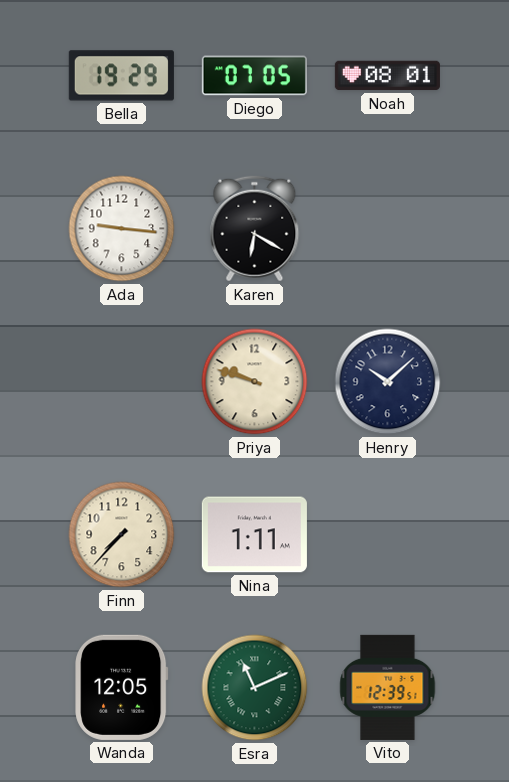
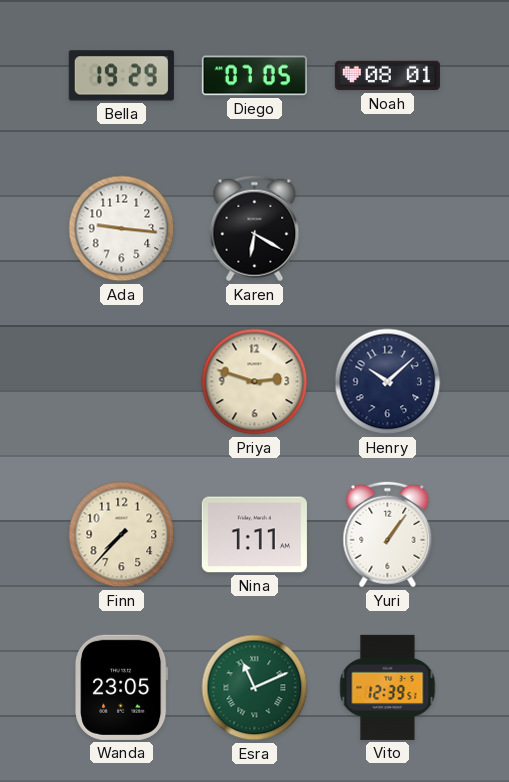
Priya: 9:48 -> 2:48 (255, 382)
Yuri: none -> 1:06 (388, 535)
Wanda: 12:05 -> 23:05 (122, 687)
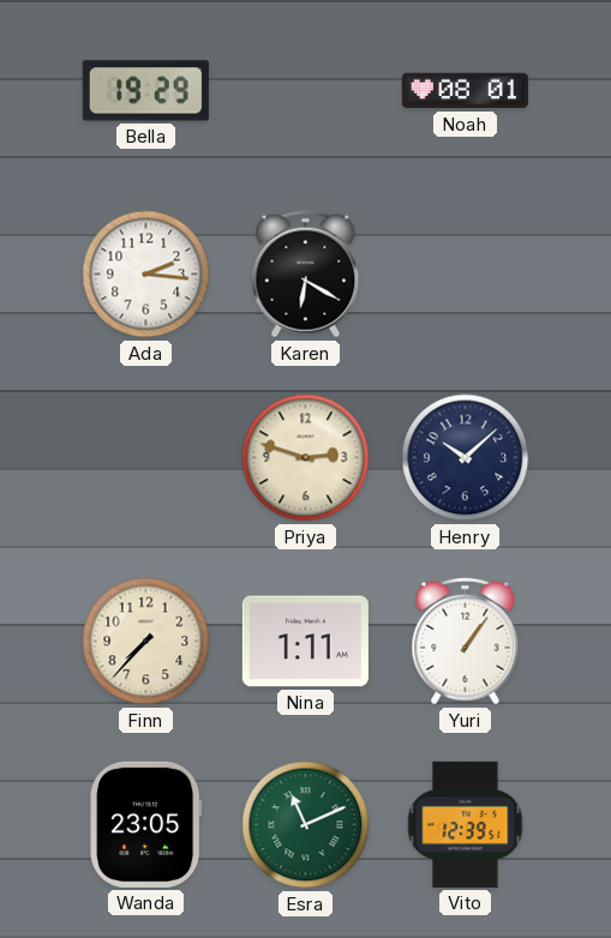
Diego: 07:05 -> none (254, 76)
Ada: 9:16 -> 2:16 (146, 275)
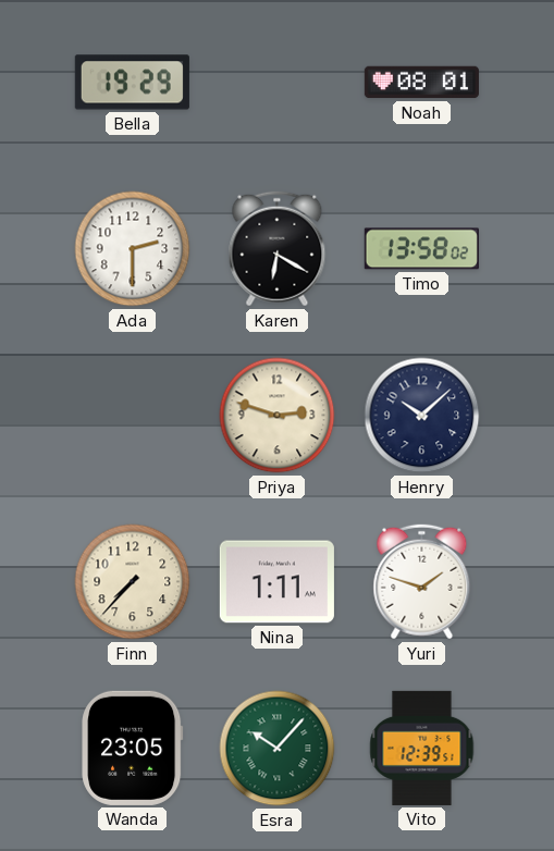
Ada: 2:16 -> 2:30 (133, 249)
Timo: none -> 13:58 (421, 249)
Yuri: 1:06 -> 1:48 (422, 582)
Esra: 11:11 -> 10:07 (278, 749)
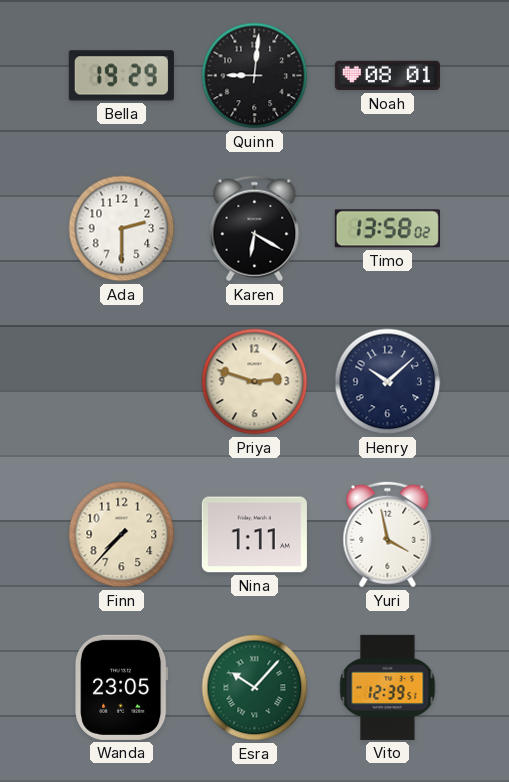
Quinn: none -> 9:01 (255, 76)
Yuri: 1:48 -> 3:58 (388, 535)
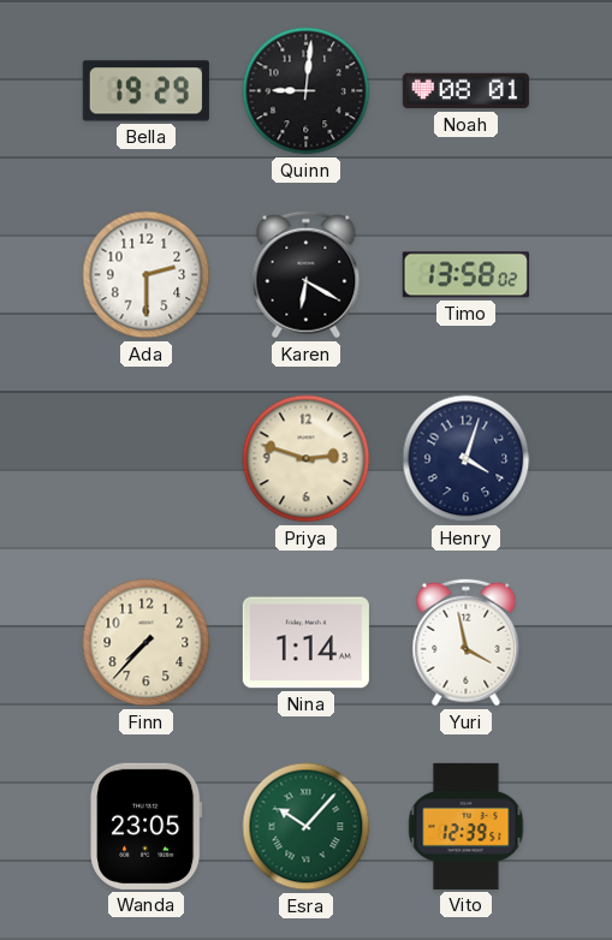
Henry: 10:08 -> 4:03 (467, 459)
Nina: 1:11 -> 1:14 (305, 643)
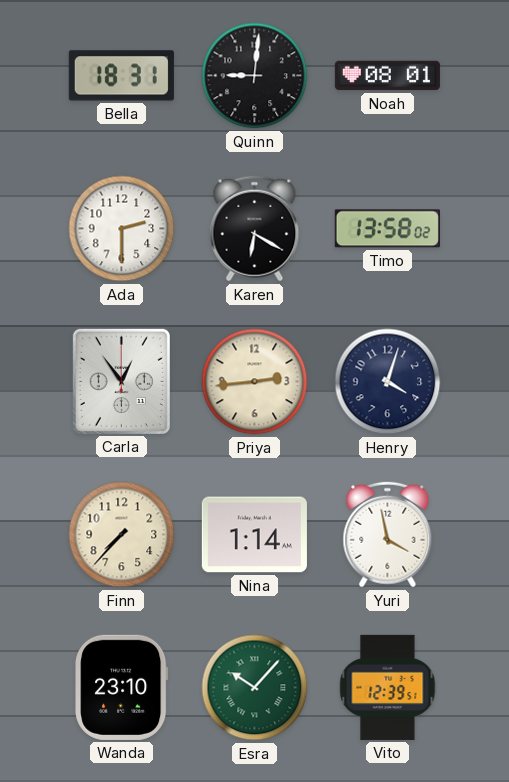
Bella: 19:29 -> 18:31 (121, 76)
Carla: none -> 12:54 (121, 381)
Priya: 2:48 -> 2:44 (255, 382)
Wanda: 23:05 -> 23:10 (122, 687)
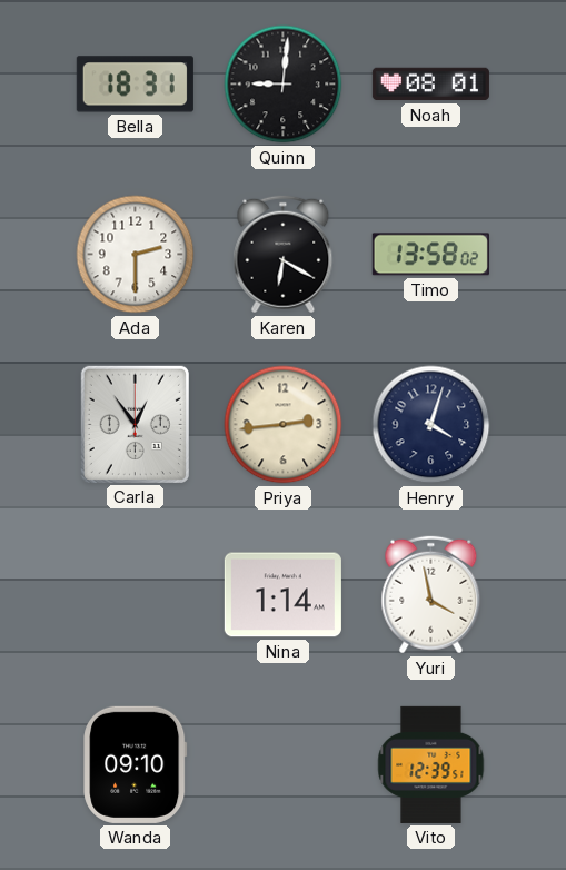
Finn: 7:37 -> none (122, 535)
Wanda: 23:10 -> 09:10 (136, 764)
Esra: 10:07 -> none (255, 688)
